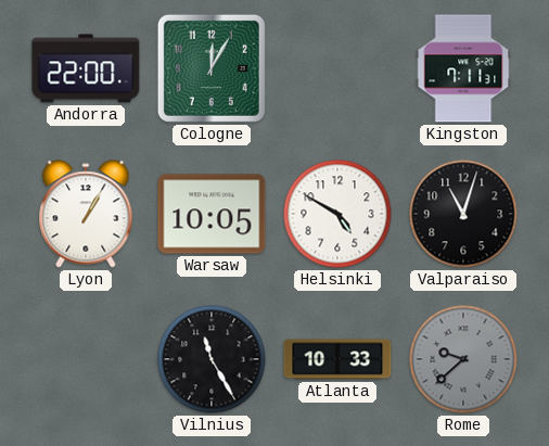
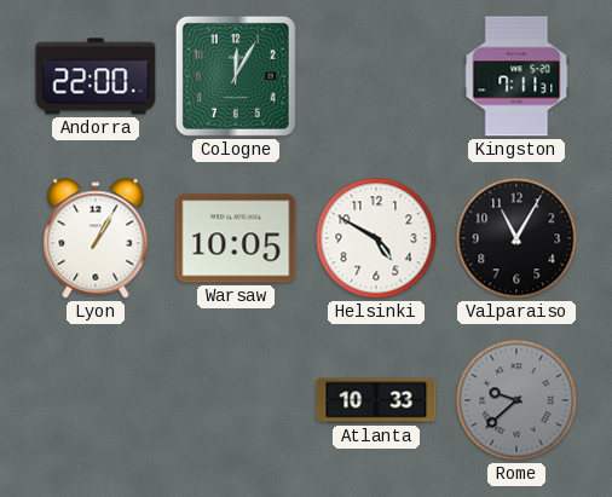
Valparaiso: 11:03 -> 11:05 (516, 238)
Vilnius: 11:25 -> none (212, 359)
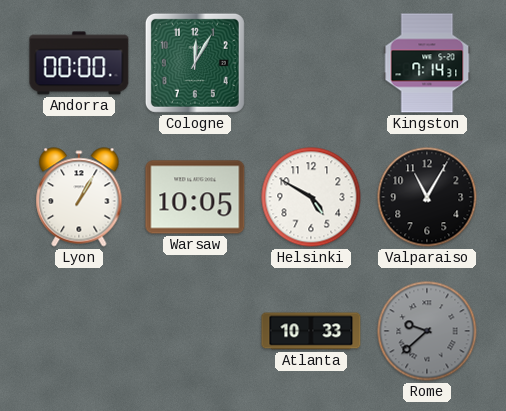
Andorra: 22:00 -> 00:00 (79, 63)
Kingston: 7:11 -> 7:14 (427, 63)
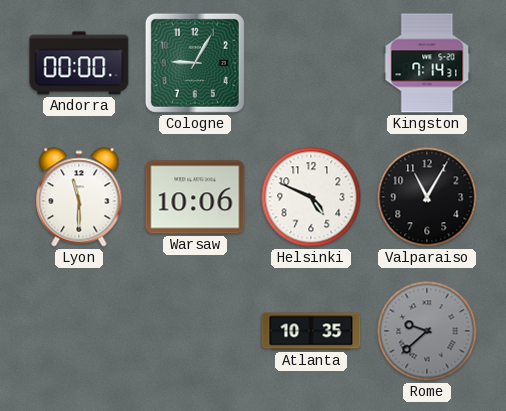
Cologne: 12:05 -> 9:05 (195, 63)
Lyon: 1:05 -> 11:30 (79, 197)
Warsaw: 10:05 -> 10:06 (195, 197)
Helsinki: 4:50 -> 4:49 (311, 197)
Atlanta: 10:33 -> 10:35 (311, 331)
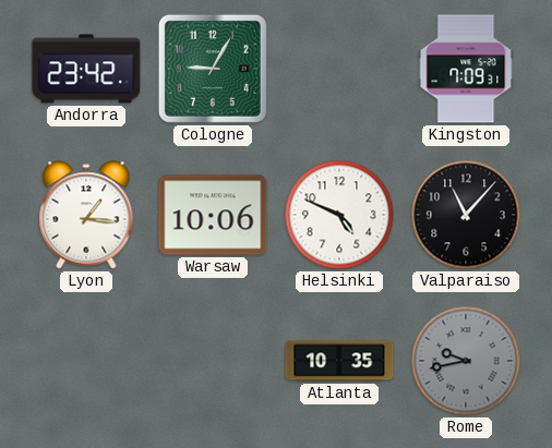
Andorra: 00:00 -> 23:42 (86, 69)
Kingston: 7:14 -> 7:09 (466, 69)
Lyon: 11:30 -> 1:16 (86, 215)
Valparaiso: 11:05 -> 11:07 (466, 215)
Rome: 9:38 -> 9:43 (466, 361)
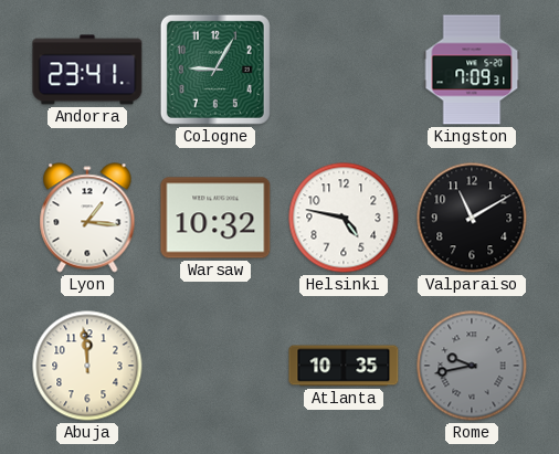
Andorra: 23:42 -> 23:41 (87, 70)
Warsaw: 10:06 -> 10:32 (215, 218)
Helsinki: 4:49 -> 4:47 (344, 218)
Valparaiso: 11:07 -> 11:10 (472, 218)
Abuja: none -> 11:59 (87, 366)
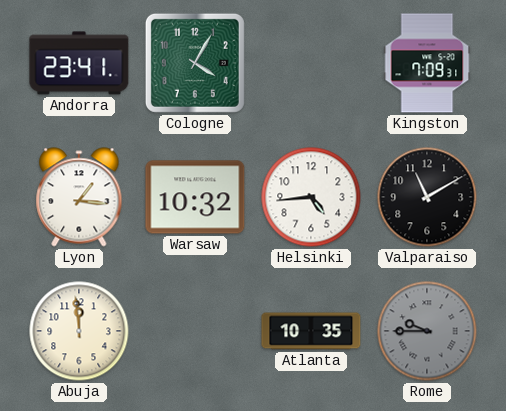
Cologne: 9:05 -> 4:05 (195, 63)
Helsinki: 4:47 -> 4:44 (311, 197)
Rome: 9:43 -> 9:45 (427, 331)
